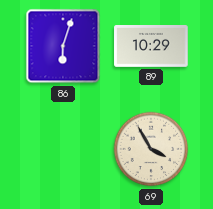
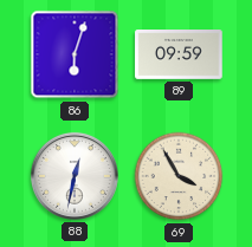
89: 10:29 -> 09:59 (179, 56)
88: none -> 12:32 (75, 176)
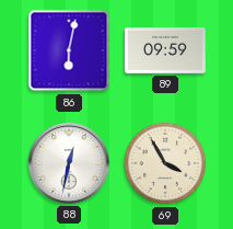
86: 6:03 -> 6:02 (69, 50)
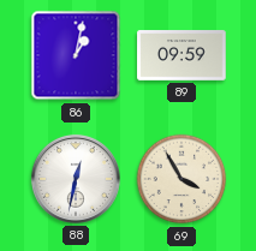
86: 6:02 -> 1:02 (76, 55)
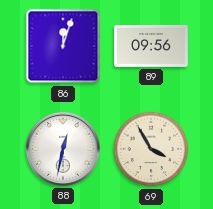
86: 1:02 -> 12:03 (63, 46)
89: 09:59 -> 09:56 (151, 47)
